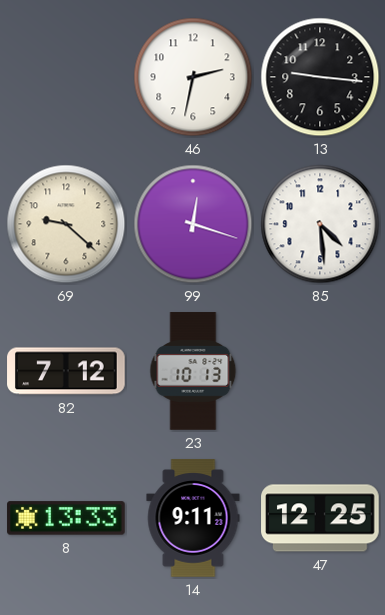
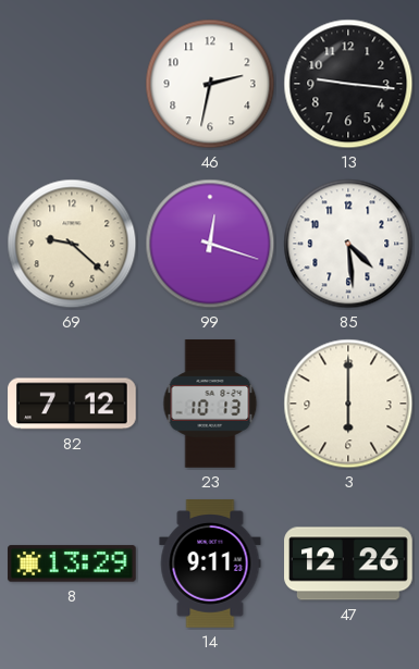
3: none -> 6:00 (348, 404)
8: 13:33 -> 13:29 (72, 563)
47: 12:25 -> 12:26 (348, 563)
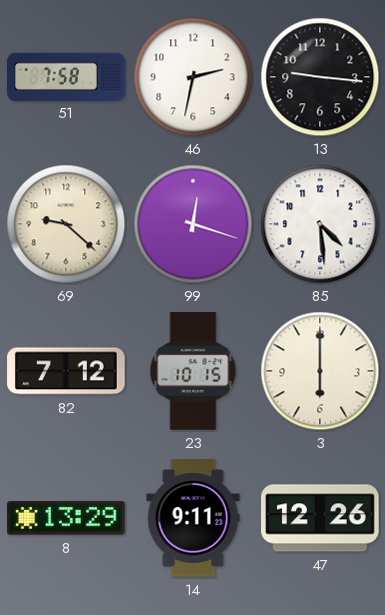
51: none -> 7:58 (66, 76)
23: 10:13 -> 10:15 (193, 371)
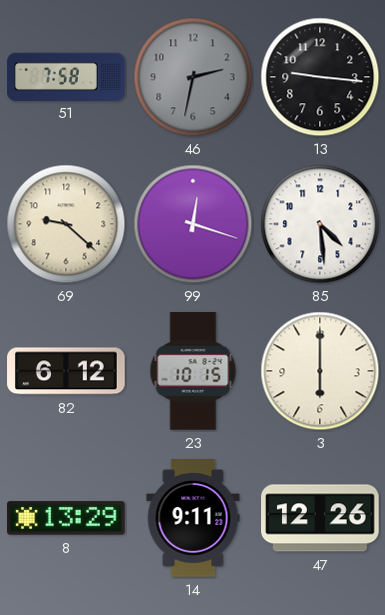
46 dial: white -> grey (193, 77)
82: 7:12 -> 6:12 (66, 371)
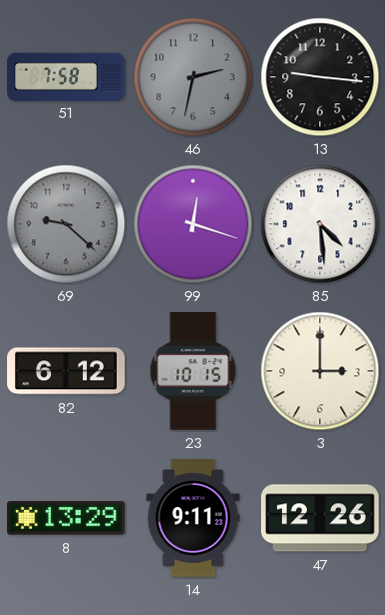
69 dial: cream -> grey (66, 224)
3: 6:00 -> 3:00 (320, 371)
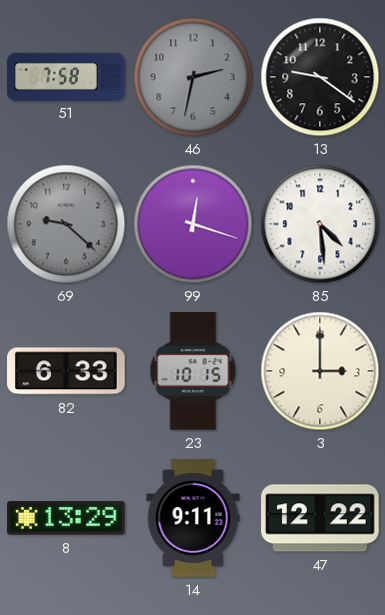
13: 9:16 -> 9:21 (320, 77)
82: 6:12 -> 6:33 (66, 371)
47: 12:26 -> 12:22 (320, 518)
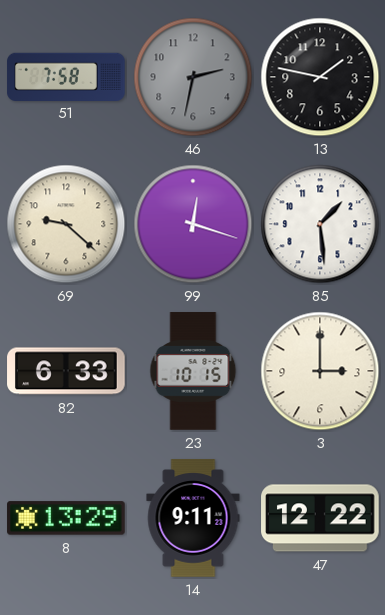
13: 9:21 -> 1:47 (320, 77)
69 dial: grey -> cream (66, 224)
85: 4:29 -> 1:29 (320, 224)
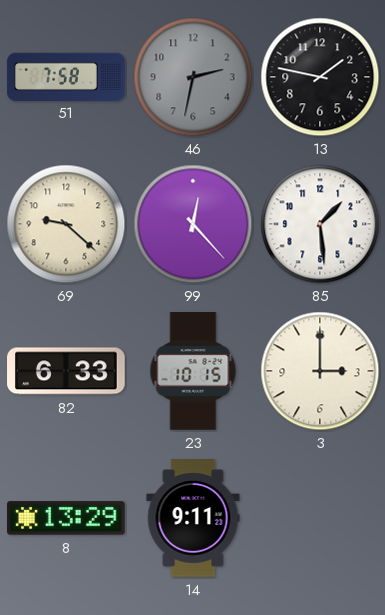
99: 12:18 -> 12:23 (193, 224)
47: 12:22 -> none (320, 518)
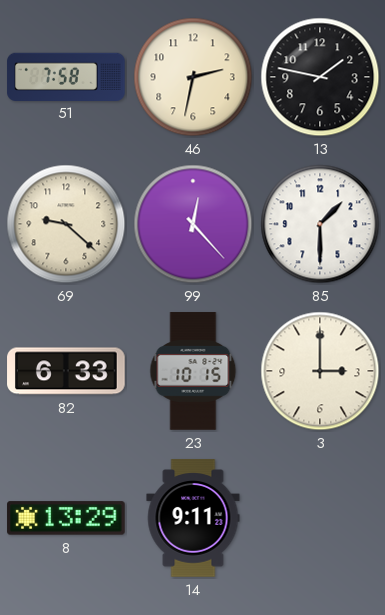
46 dial: grey -> cream (193, 77)
85: 1:29 -> 1:30 (320, 224)
